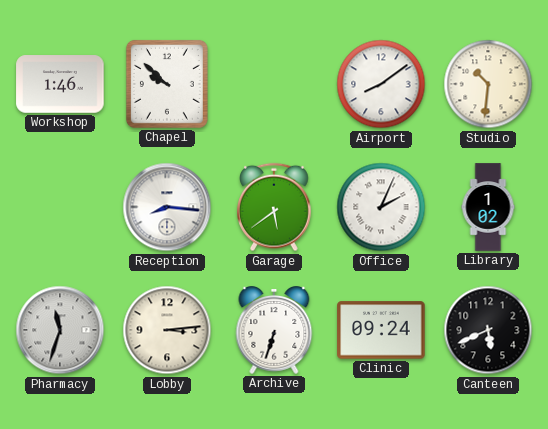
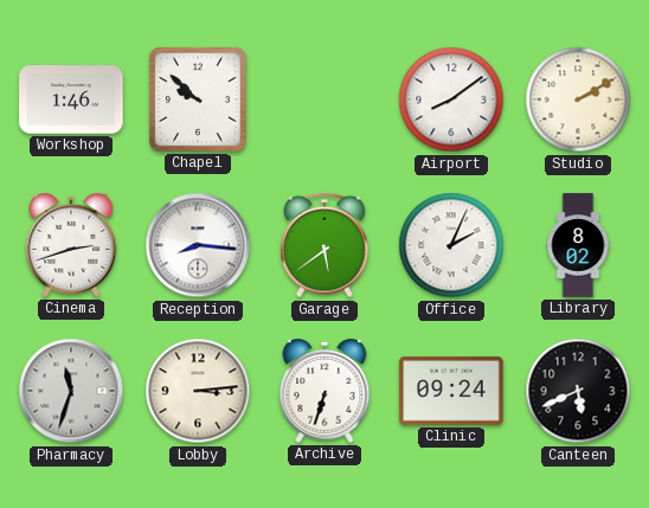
Studio: 10:31 -> 2:10 (578, 99)
Cinema: none -> 2:42 (71, 246)
Library: 1:02 -> 8:02 (578, 245)
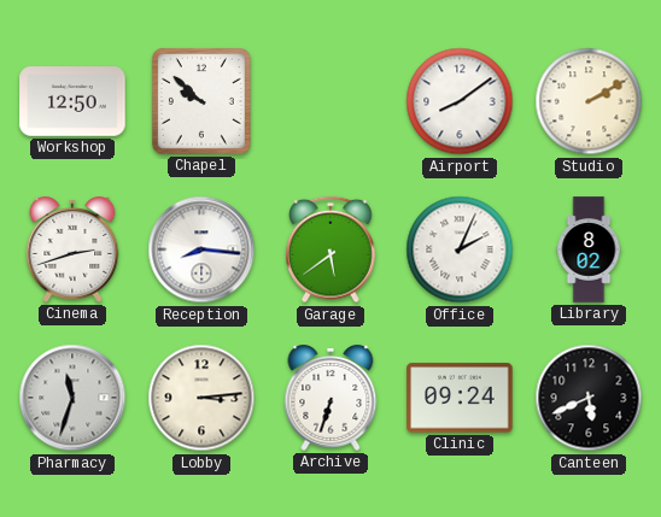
Workshop: 1:46 -> 12:50 (72, 101)
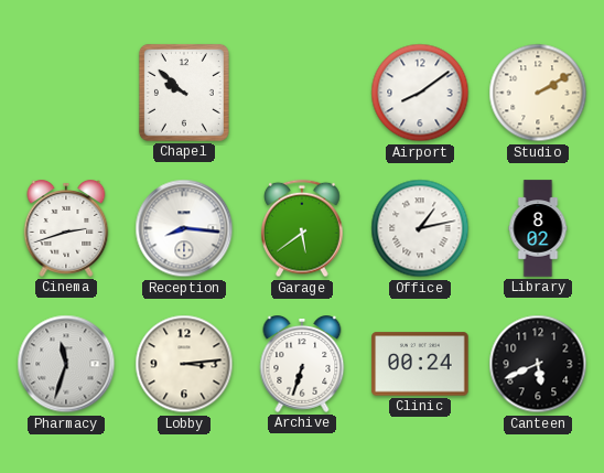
Workshop: 12:50 -> none (72, 101)
Office: 2:04 -> 1:13 (420, 228)
Clinic: 09:24 -> 00:24 (420, 364)
